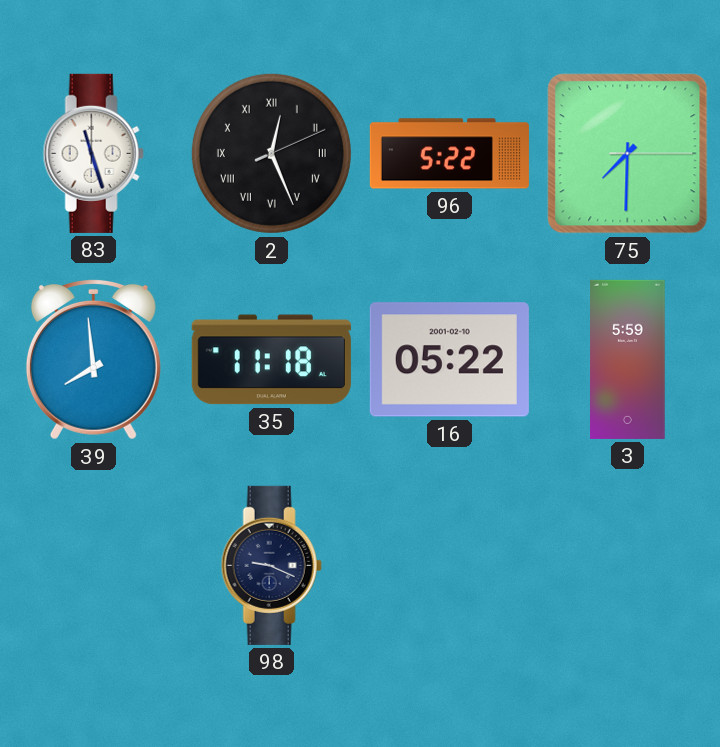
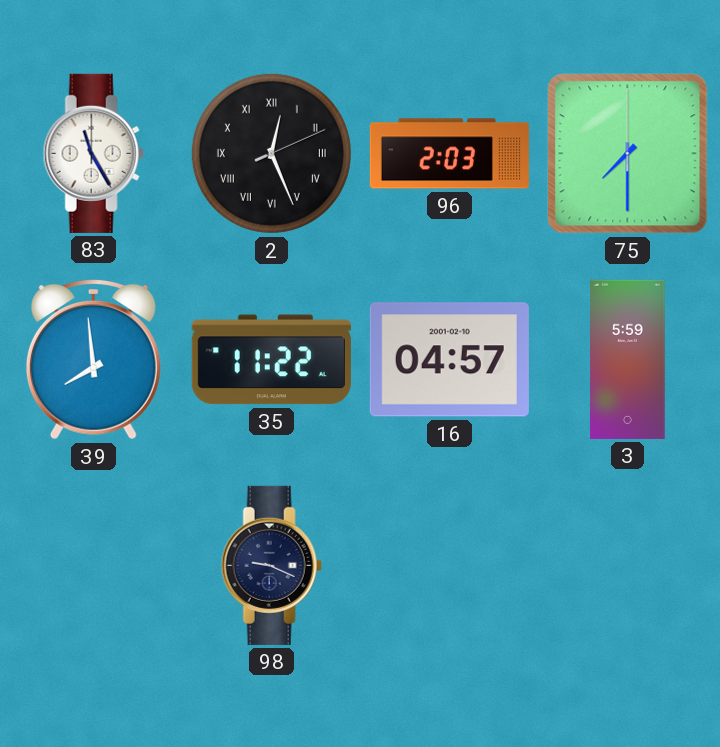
83: 11:27 -> 11:25 (93, 153)
96: 5:22 -> 2:03 (449, 154)
75: 7:30:15 -> 7:30:00 (628, 154)
35: 11:18 -> 11:22 (271, 360)
16: 05:22 -> 04:57 (449, 360)
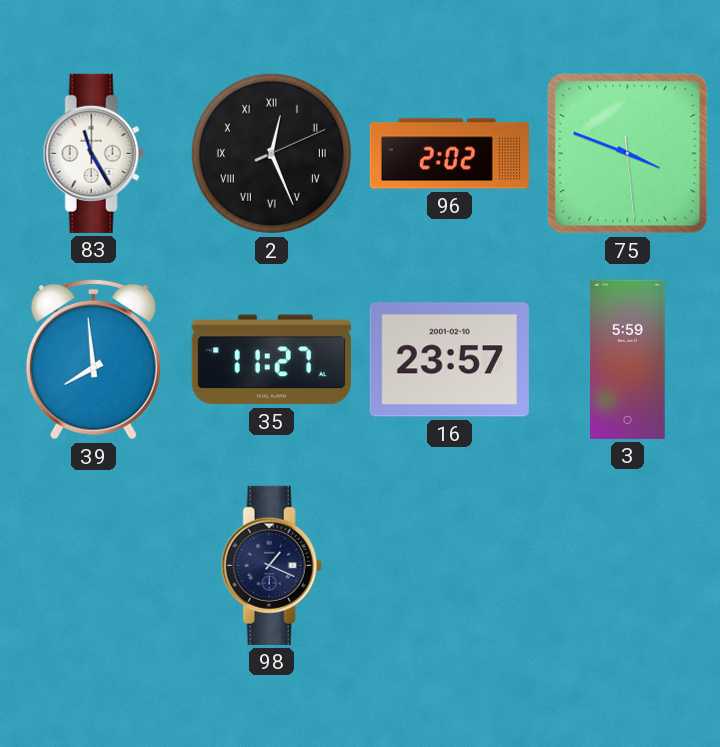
96: 2:03 -> 2:02 (449, 154)
75: 7:30 -> 3:48 (628, 154)
35: 11:22 -> 11:27 (271, 360)
16: 04:57 -> 23:57 (449, 360)
98: 9:19 -> 1:19 (271, 565)
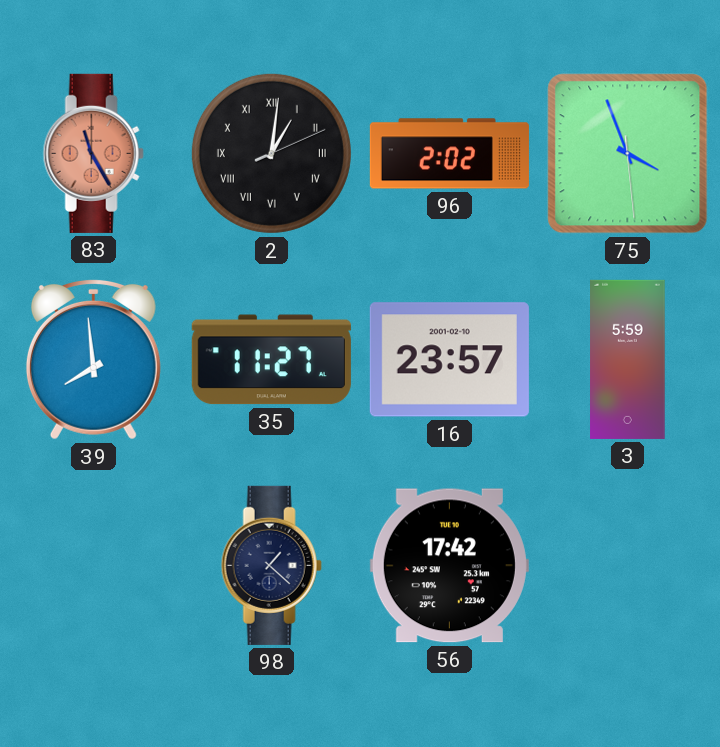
83 dial: white -> salmon (93, 153)
2: 12:26 -> 1:01 (271, 153)
75: 3:48 -> 3:56 (628, 154)
98: 1:19 -> 1:22 (271, 565)
56: none -> 17:42 (449, 566)
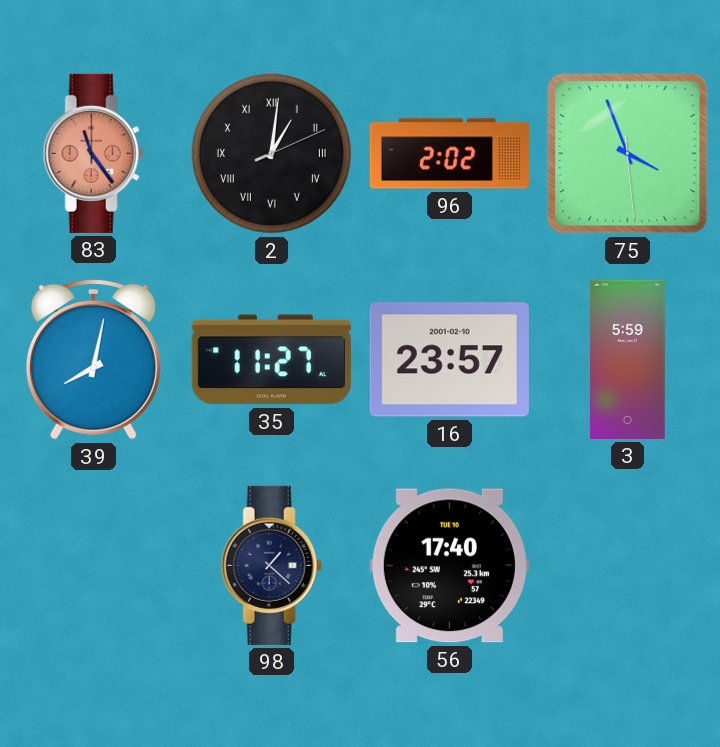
83: 11:25 -> 11:24 (93, 153)
39: 7:59 -> 8:02 (93, 359)
56: 17:42 -> 17:40 (449, 566)
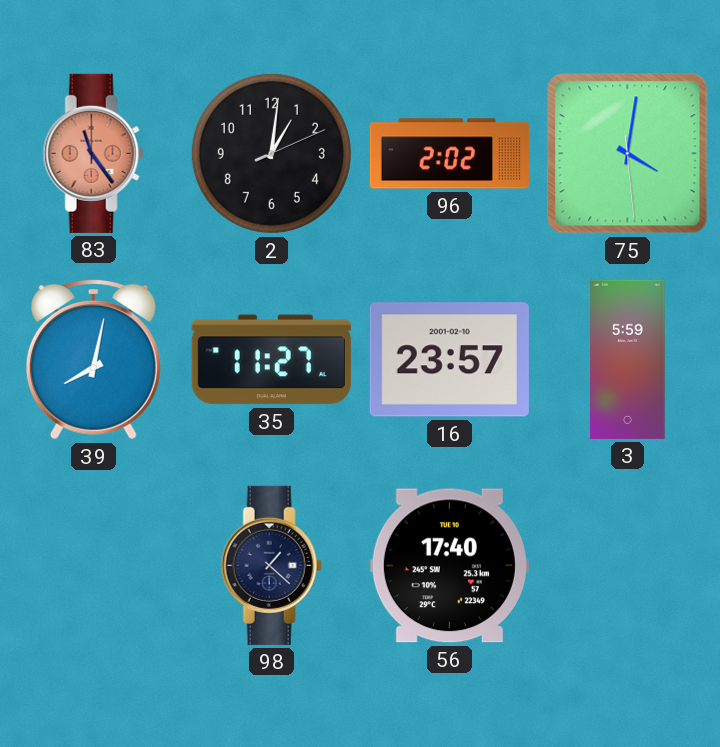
2 numerals: Roman -> Arabic (271, 153)
75: 3:56 -> 4:01 (628, 154)
